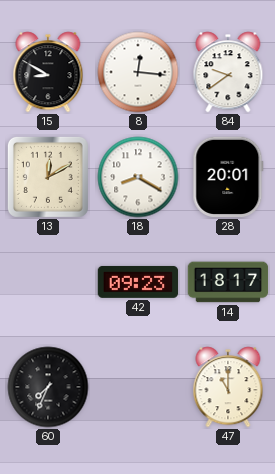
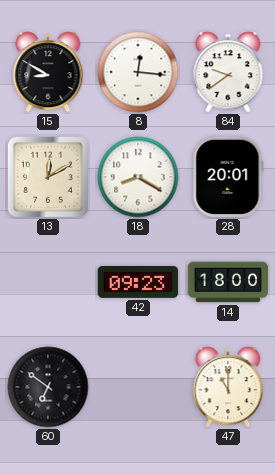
14: 18:17 -> 18:00 (228, 282)
60: 7:34 -> 6:51 (48, 387)
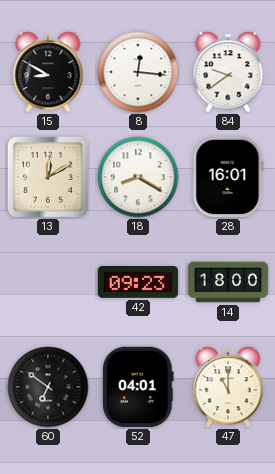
28: 20:01 -> 16:01 (228, 177)
52: none -> 04:01 (138, 387)
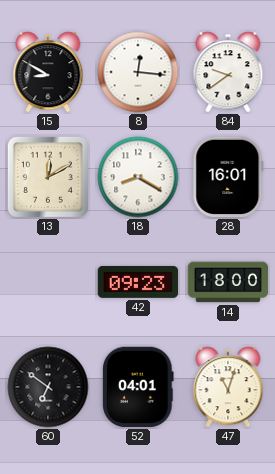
47: 11:00 -> 11:03 (228, 387)
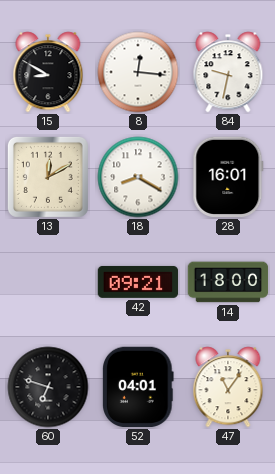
84: 9:39 -> 9:32 (228, 72)
42: 09:23 -> 09:21 (138, 282)
60: 6:51 -> 6:48 (48, 387)
47: 11:03 -> 11:06 (228, 387)
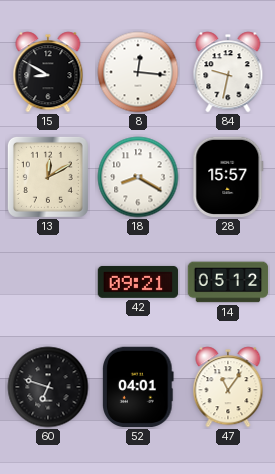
28: 16:01 -> 15:57 (228, 177)
14: 18:00 -> 05:12 (228, 282)
